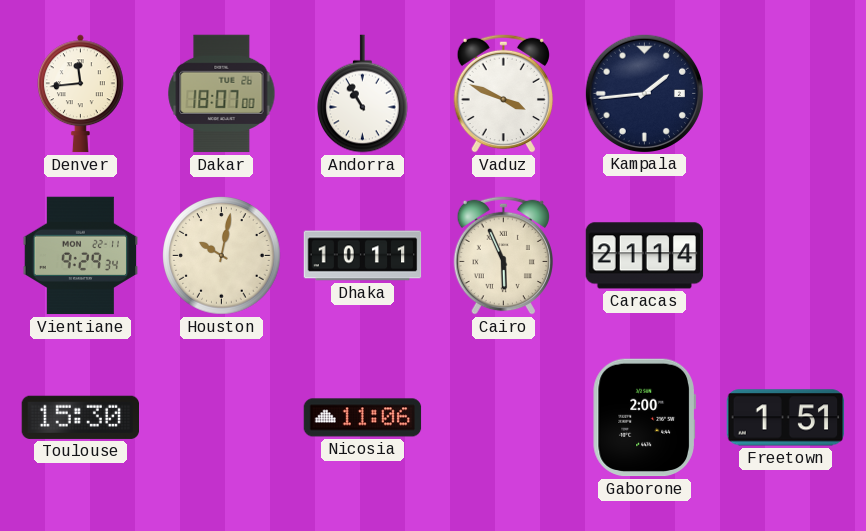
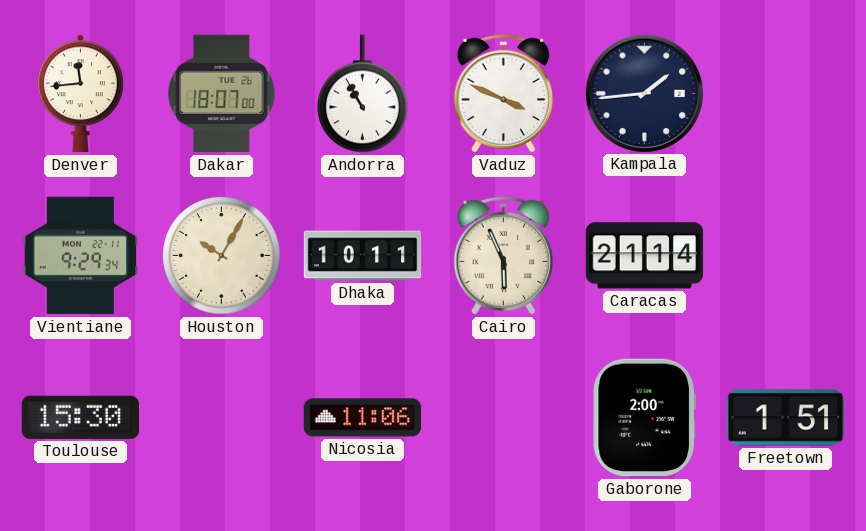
Houston: 10:02 -> 10:05 (222, 256)
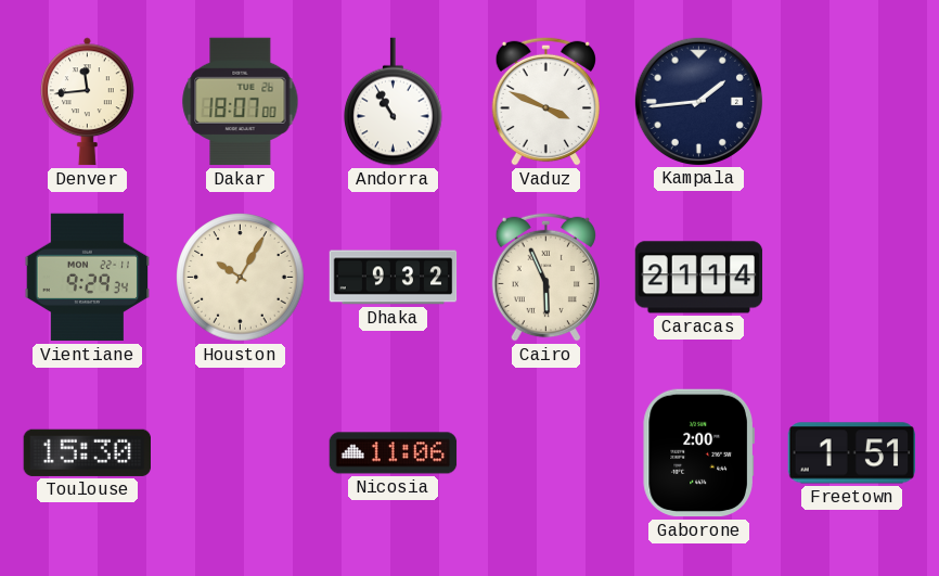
Dhaka: 10:11 -> 9:32 (394, 278)
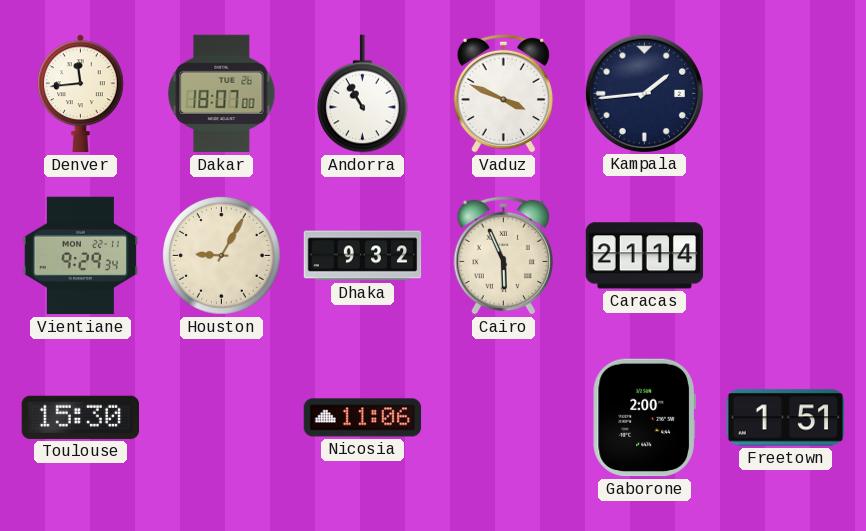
Houston: 10:05 -> 9:05 (222, 256)
